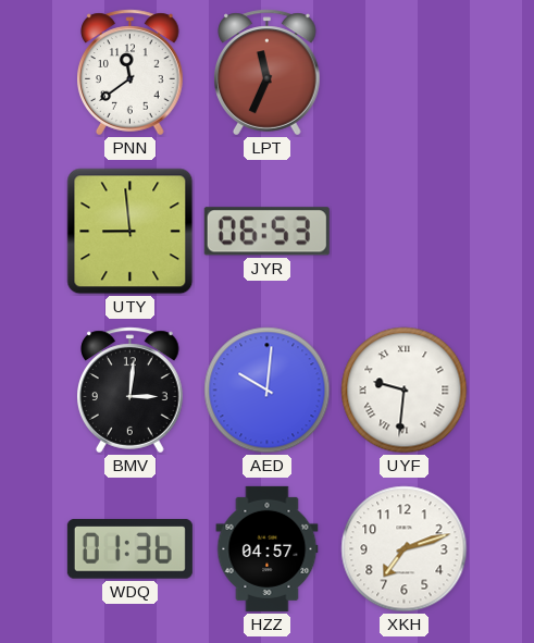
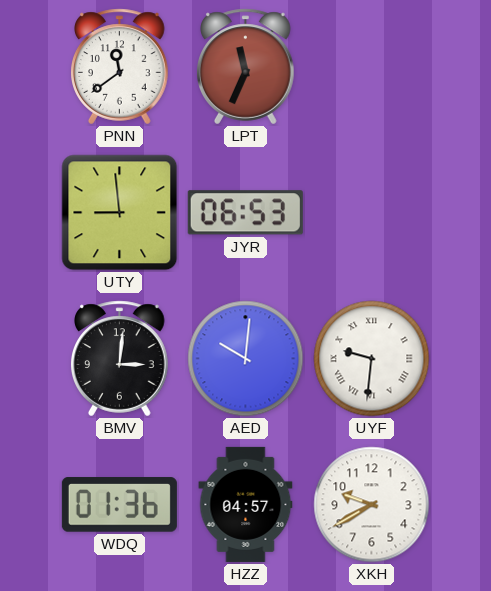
XKH: 7:12 -> 9:40 (372, 505)
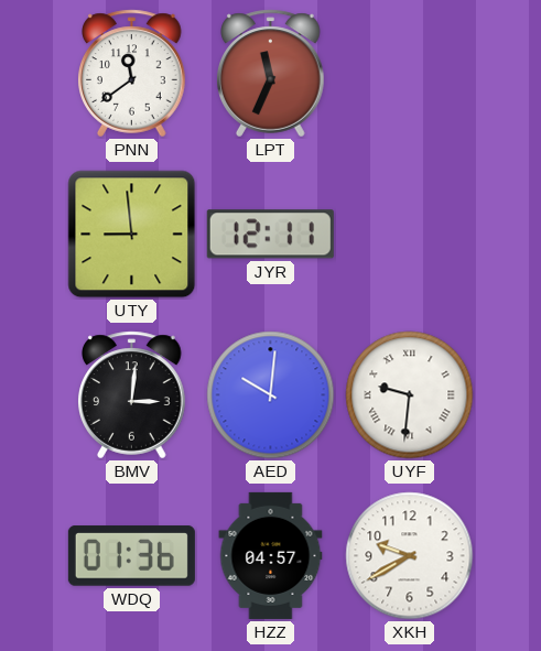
JYR: 06:53 -> 12:11 (270, 235)
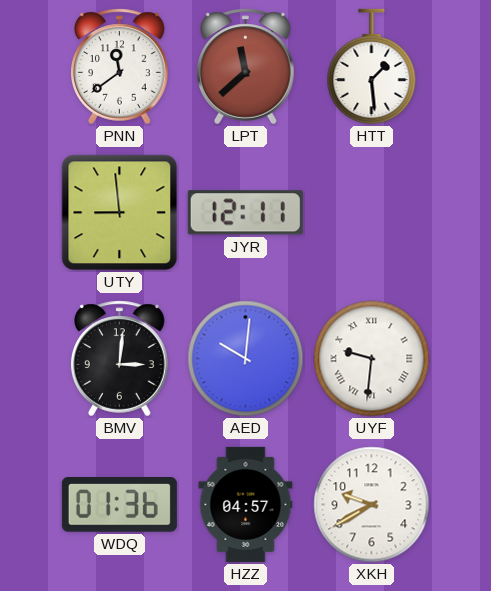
LPT: 11:34 -> 11:38 (246, 67)
HTT: none -> 1:29 (372, 67)
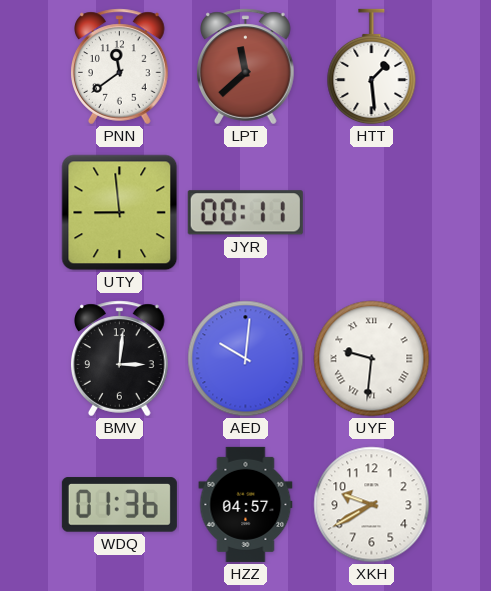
JYR: 12:11 -> 00:11 (245, 213)
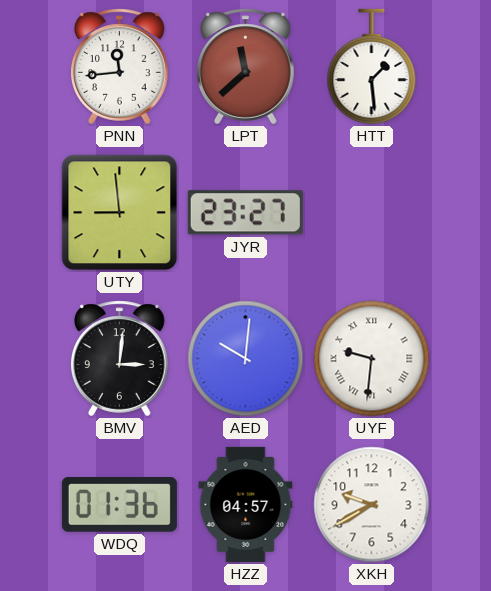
PNN: 11:39 -> 11:44 (120, 67)
JYR: 00:11 -> 23:27 (245, 213)
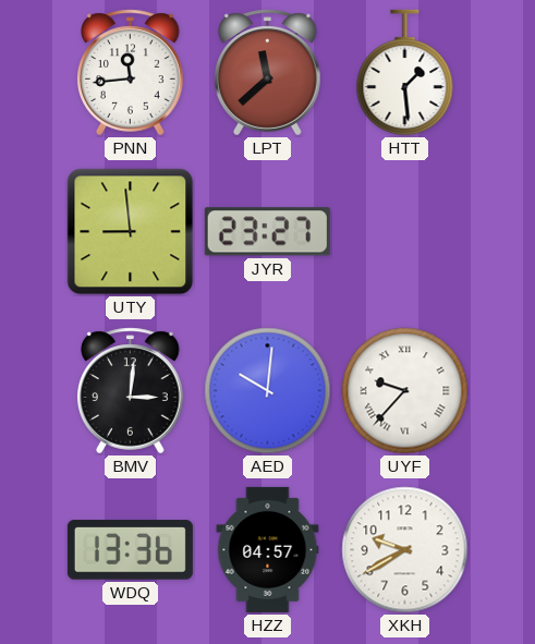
UYF: 9:31 -> 9:37 (405, 391)
WDQ: 01:36 -> 13:36 (130, 550)
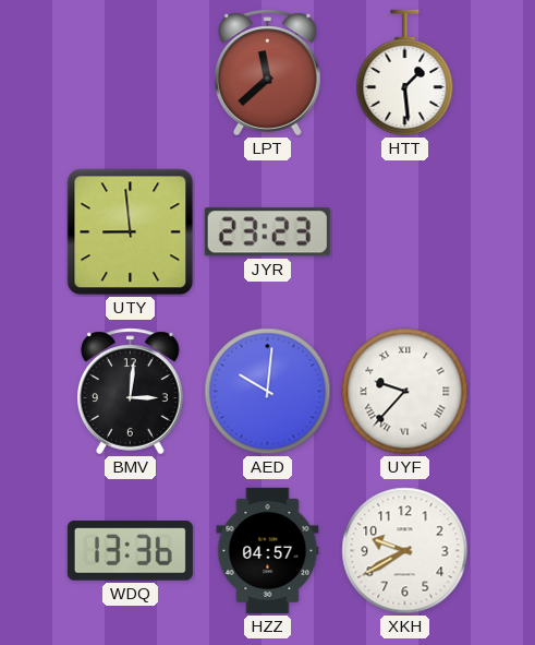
PNN: 11:44 -> none (131, 73)
JYR: 23:27 -> 23:23 (267, 232)
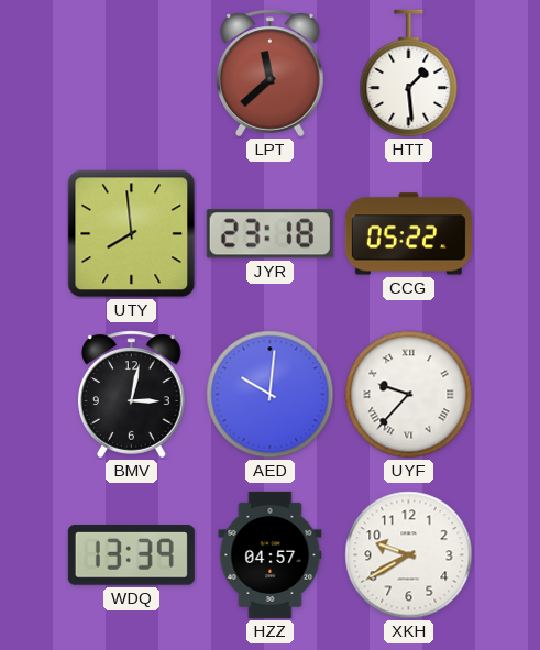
UTY: 8:59 -> 7:59 (132, 234)
JYR: 23:23 -> 23:18 (269, 234)
CCG: none -> 05:22 (408, 234)
BMV: 3:01 -> 3:02 (132, 395)
WDQ: 13:36 -> 13:39 (131, 555)
